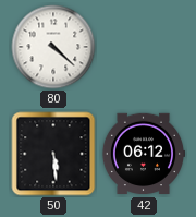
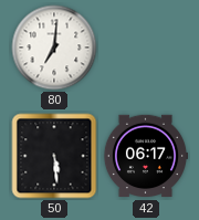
80: 4:22 -> 7:01 (54, 48)
42: 06:12 -> 06:17 (145, 156)
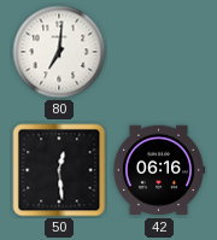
50: 5:29 -> 12:29 (59, 170)
42: 06:17 -> 06:16 (158, 170)
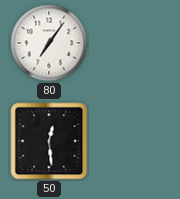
80: 7:01 -> 7:06 (49, 43)
42: 06:16 -> none (158, 170)
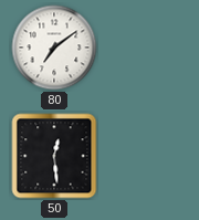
80: 7:06 -> 7:09 (54, 48)
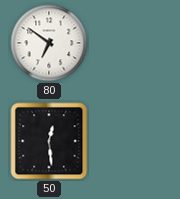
80: 7:09 -> 6:51 (49, 43)
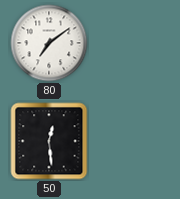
80: 6:51 -> 7:09 (49, 43)
